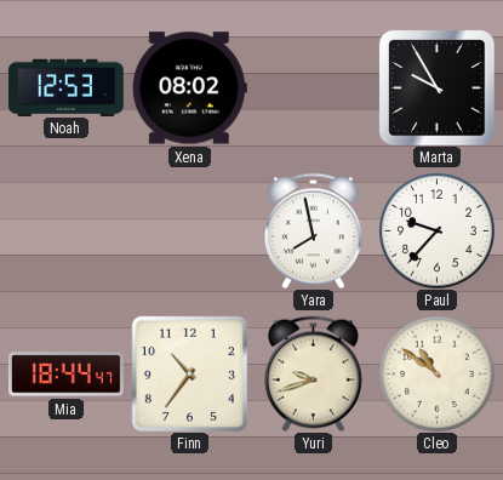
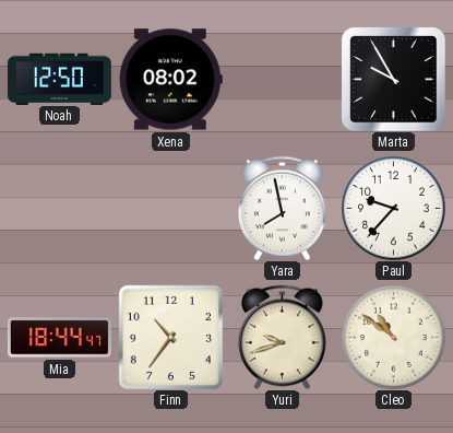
Noah: 12:53 -> 12:50 (59, 79)
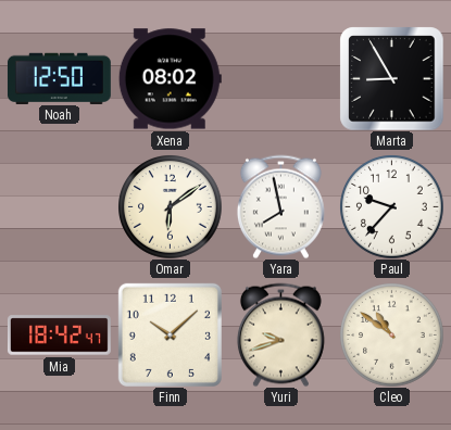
Marta: 9:55 -> 8:55 (391, 78)
Omar: none -> 6:09 (171, 207)
Mia: 18:44 -> 18:42 (60, 336)
Finn: 10:36 -> 10:08 (170, 334)
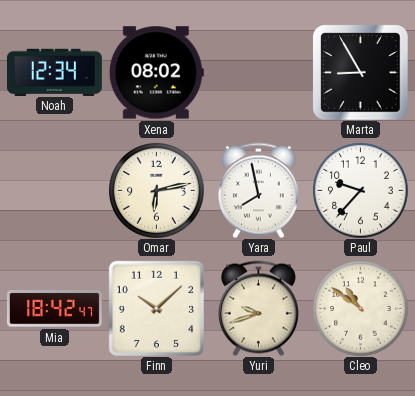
Noah: 12:50 -> 12:34 (54, 72)
Omar: 6:09 -> 6:13 (157, 191)
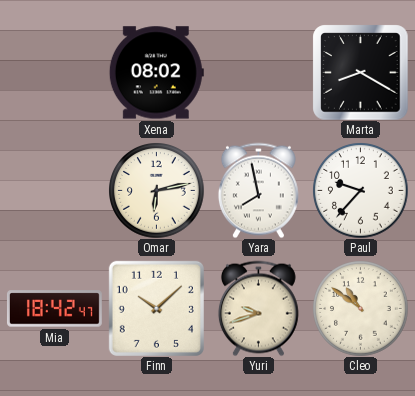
Noah: 12:34 -> none (54, 72)
Marta: 8:55 -> 8:20 (360, 72)
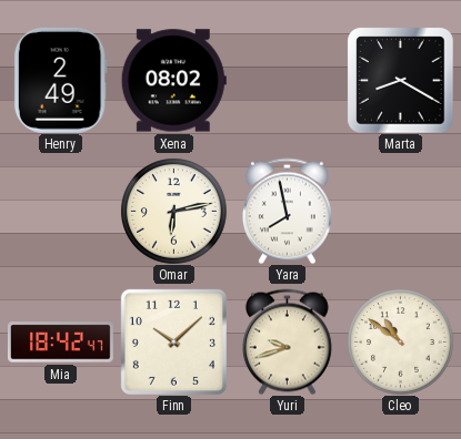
Henry: none -> 2:49 (60, 80)
Paul: 9:37 -> none (361, 191)
